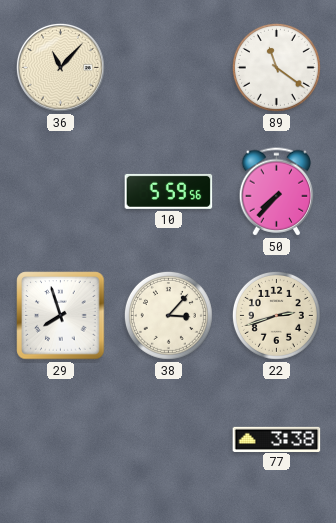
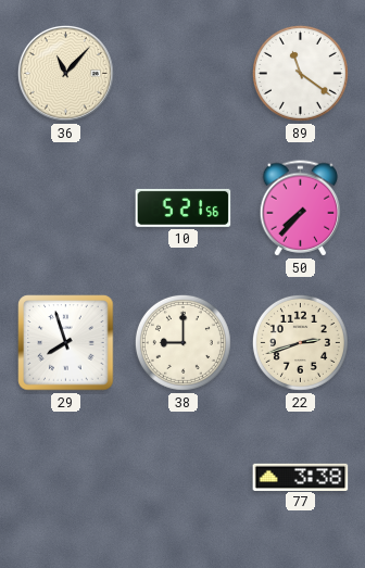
10: 5:59 -> 5:21 (184, 207)
38: 3:07 -> 9:00 (182, 342)
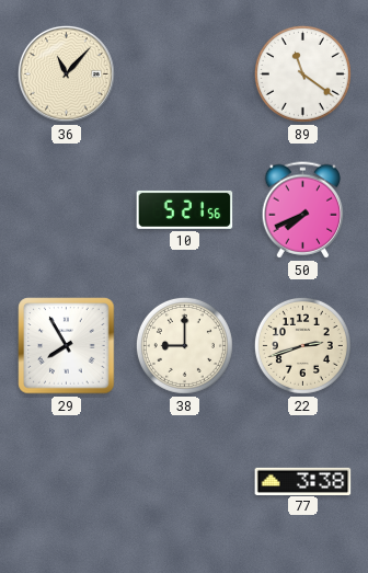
50: 7:37 -> 7:41 (303, 210)
29: 7:57 -> 7:55 (67, 346)
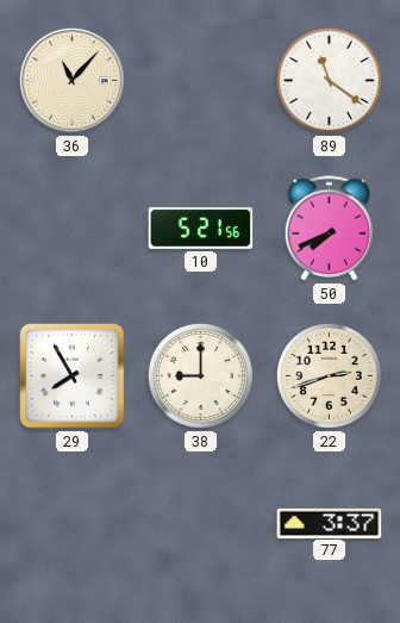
77: 3:38 -> 3:37 (330, 523)
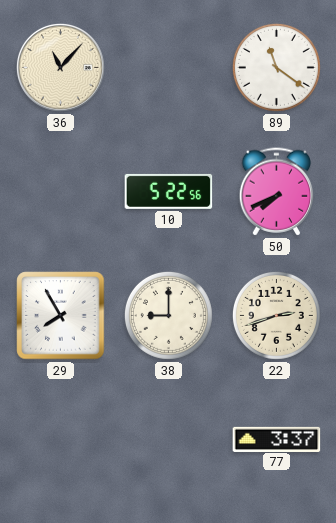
10: 5:21 -> 5:22 (169, 191)
